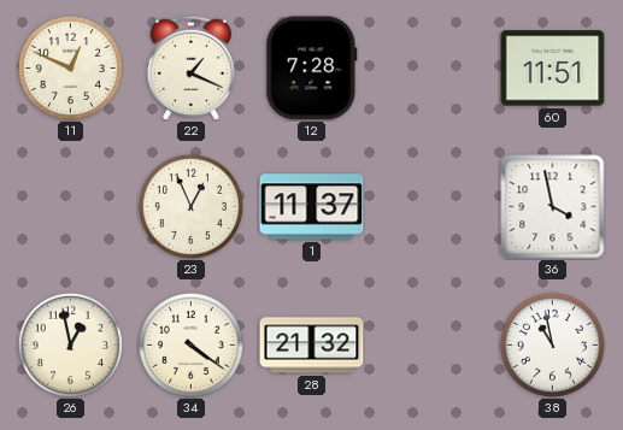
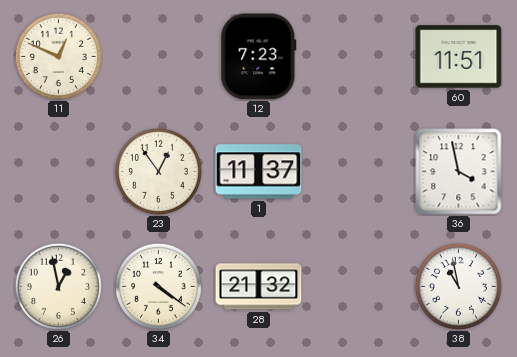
22: 1:19 -> none (190, 67)
12: 7:28 -> 7:23 (259, 57)
23: 12:56 -> 12:54 (158, 171)
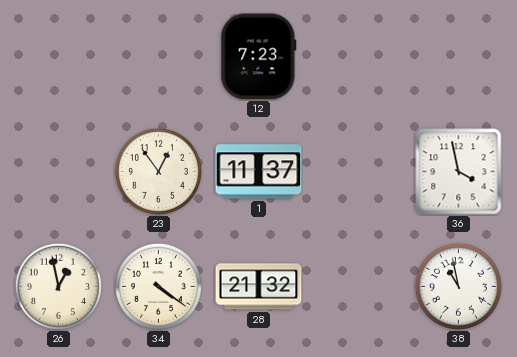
11: 12:49 -> none (58, 56)
60: 11:51 -> none (459, 57)
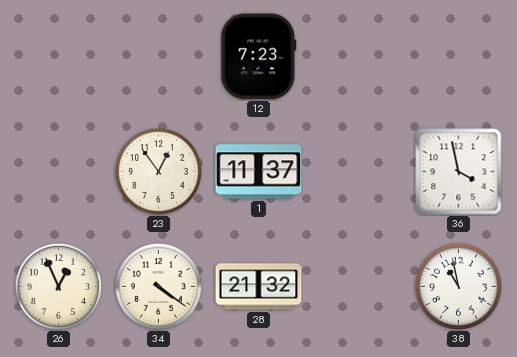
26: 12:58 -> 12:56 (58, 286)
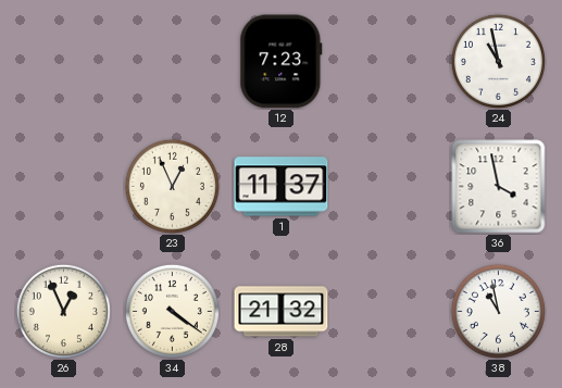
24: none -> 10:58 (498, 61)
23: 12:54 -> 12:56 (172, 186)
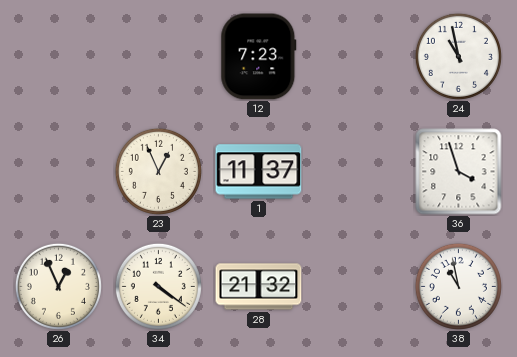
36: 3:58 -> 3:57 (459, 172)
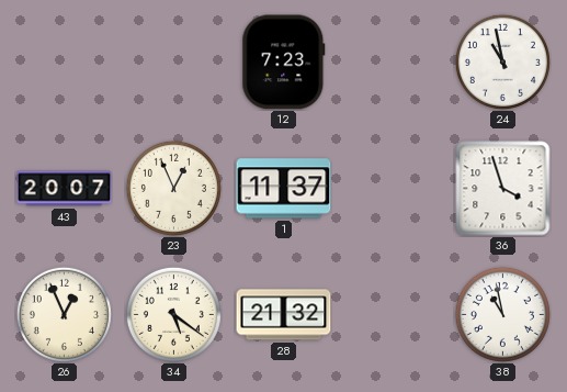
43: none -> 20:07 (65, 189)
34: 4:21 -> 5:21 (173, 314)
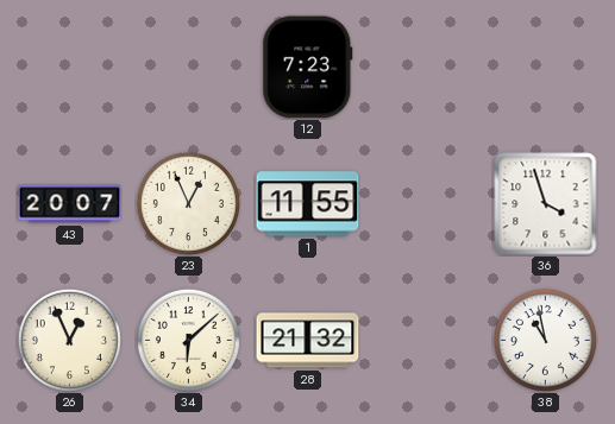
24: 10:58 -> none (502, 61)
1: 11:37 -> 11:55 (308, 204)
34: 5:21 -> 6:08 (188, 340)
